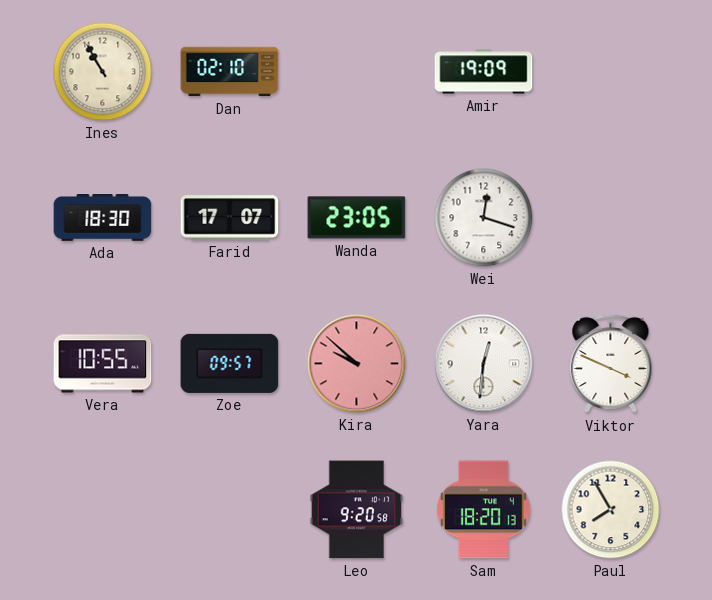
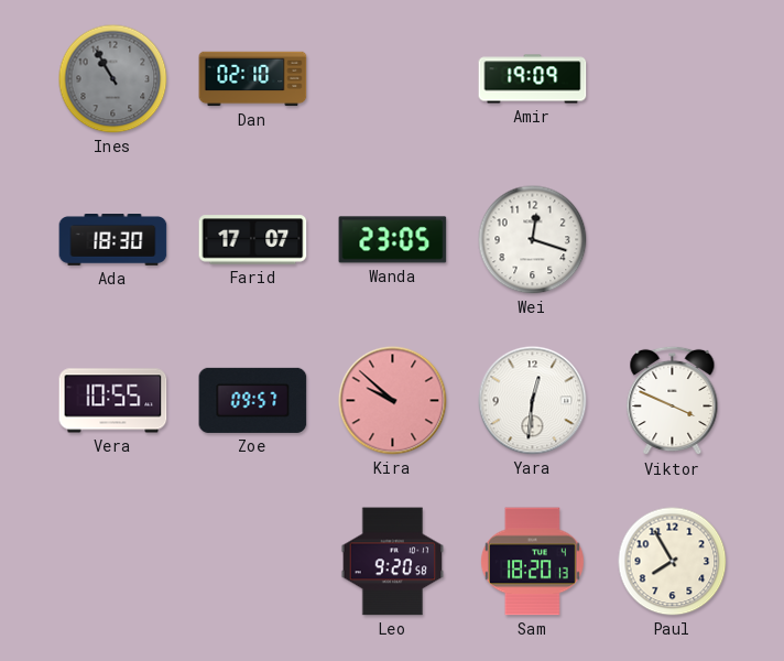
Ines dial: cream -> grey (113, 79)
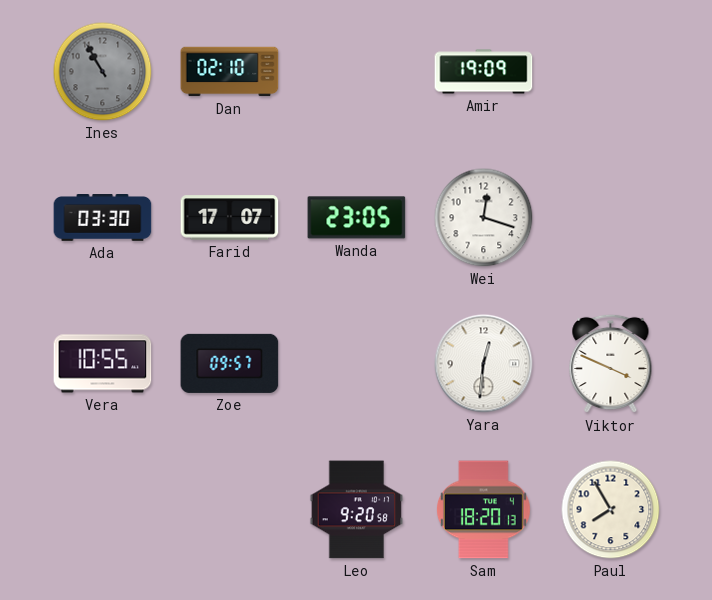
Ada: 18:30 -> 03:30 (103, 218)
Kira: 9:52 -> none (393, 401)
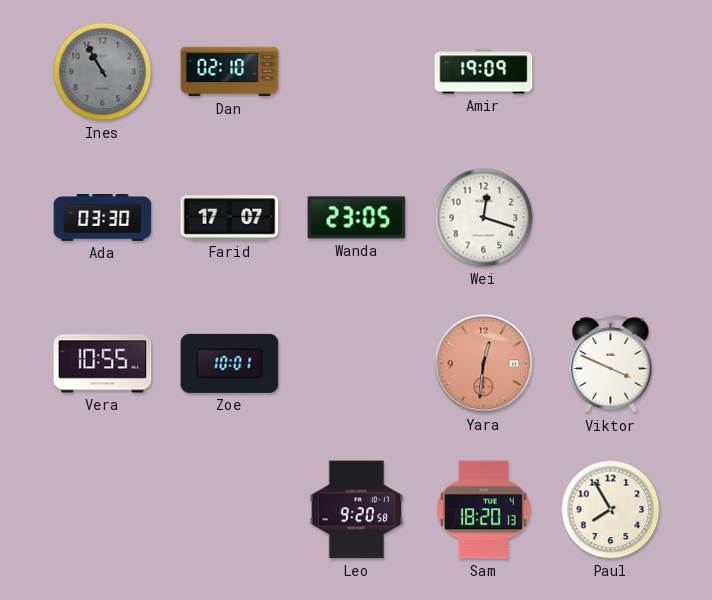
Zoe: 09:57 -> 10:01 (230, 363)
Yara dial: white -> salmon (484, 364)
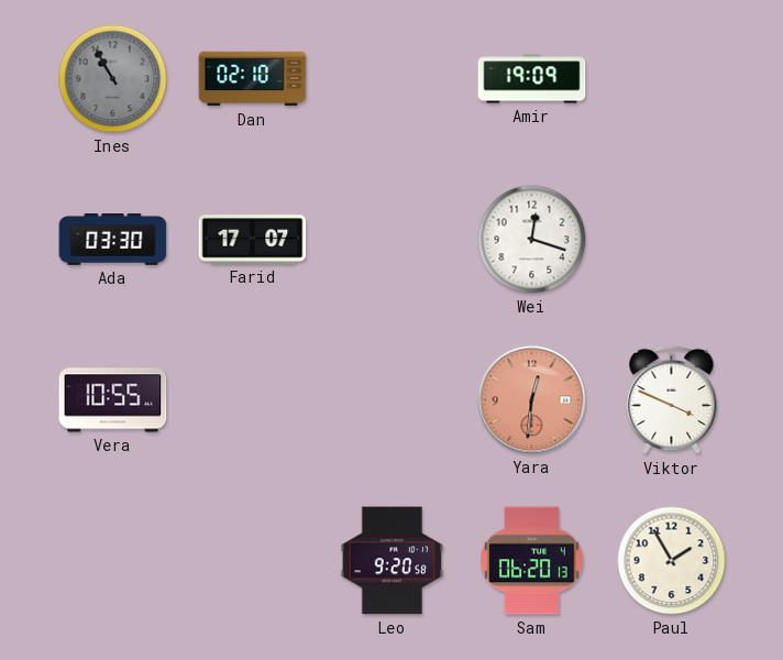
Wanda: 23:05 -> none (357, 218)
Zoe: 10:01 -> none (230, 363)
Sam: 18:20 -> 06:20 (531, 561)
Paul: 7:55 -> 1:55 (672, 561)
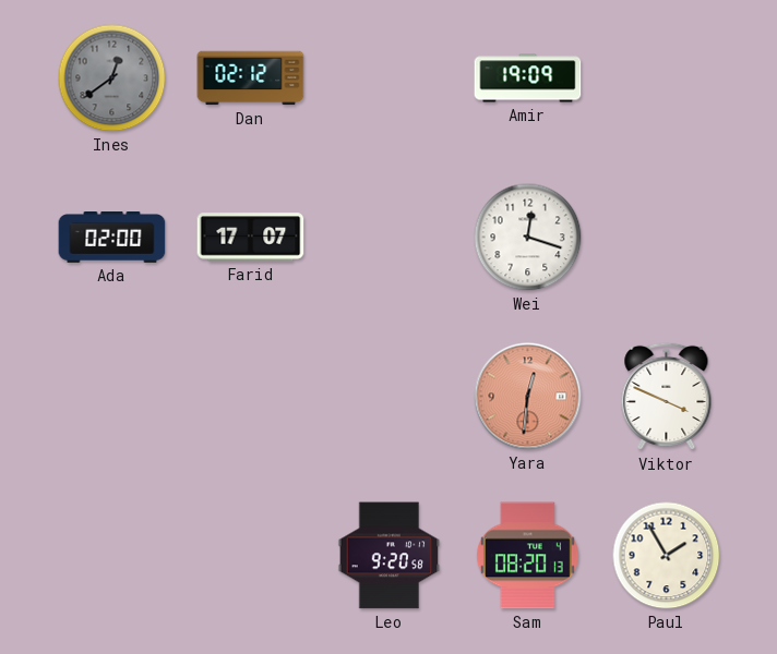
Ines: 10:55 -> 12:39 (112, 78)
Dan: 02:10 -> 02:12 (251, 78)
Ada: 03:30 -> 02:00 (112, 238)
Vera: 10:55 -> none (113, 400)
Sam: 06:20 -> 08:20 (527, 556)
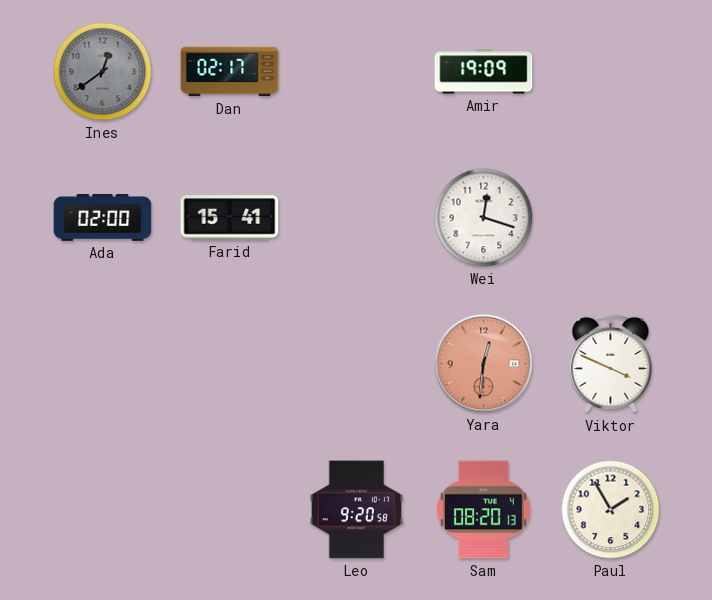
Dan: 02:12 -> 02:17 (230, 72)
Farid: 17:07 -> 15:41 (230, 218)
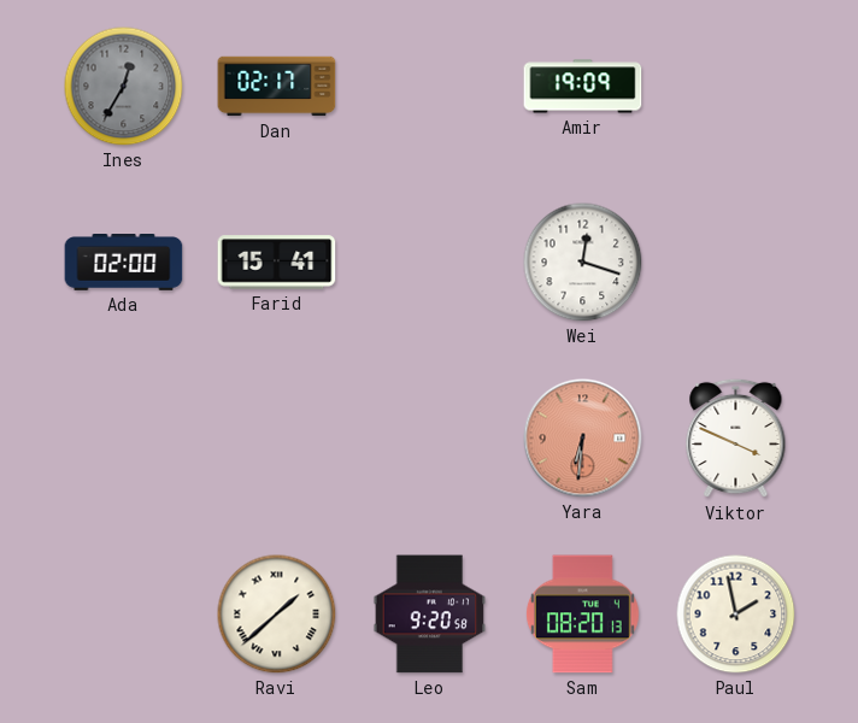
Ines: 12:39 -> 12:35 (124, 87)
Yara: 12:31 -> 6:31 (583, 439)
Ravi: none -> 1:38 (277, 615)
Paul: 1:55 -> 1:58 (736, 615)
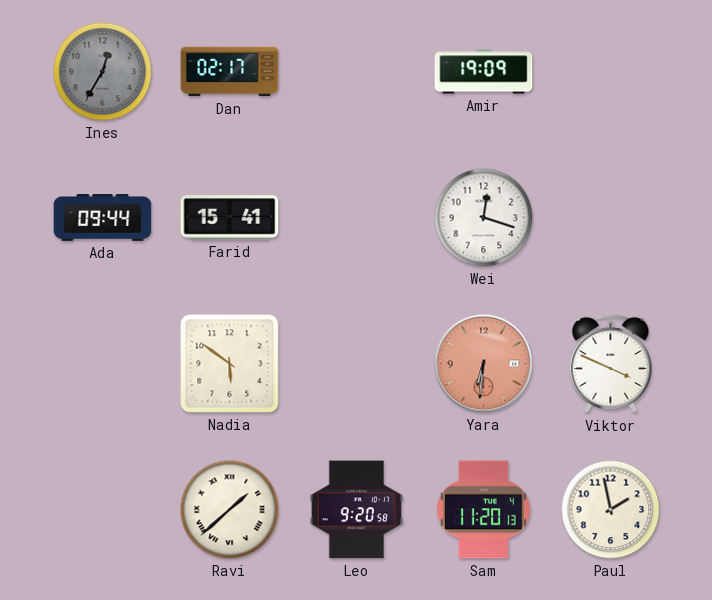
Ada: 02:00 -> 09:44 (103, 218)
Nadia: none -> 5:51 (230, 364)
Sam: 08:20 -> 11:20 (483, 510)
